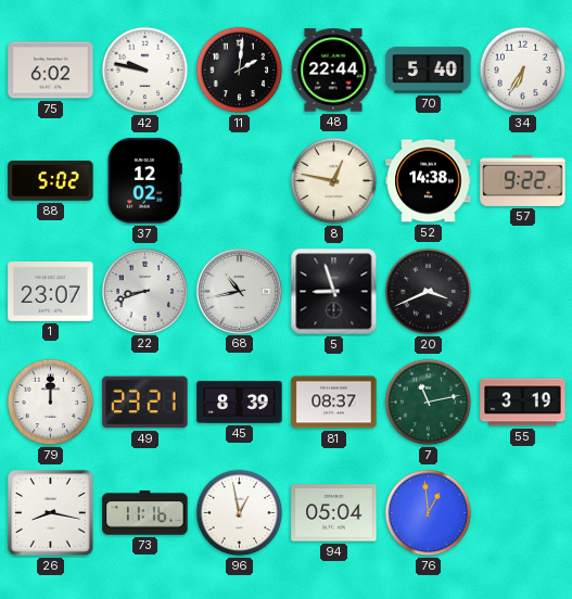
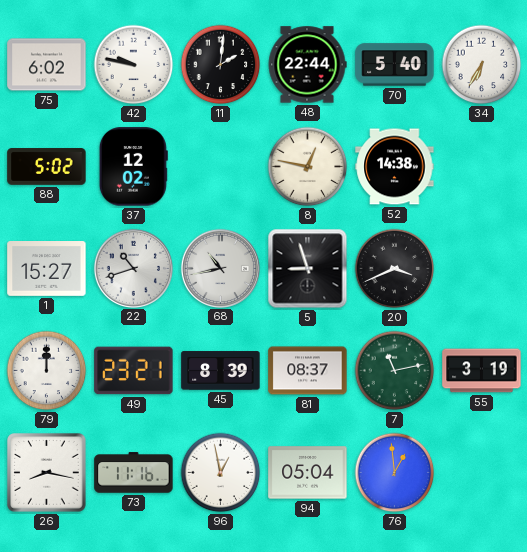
57: 9:22 -> none (523, 180)
1: 23:07 -> 15:27 (47, 269)
22: 8:42 -> 10:42 (133, 268)
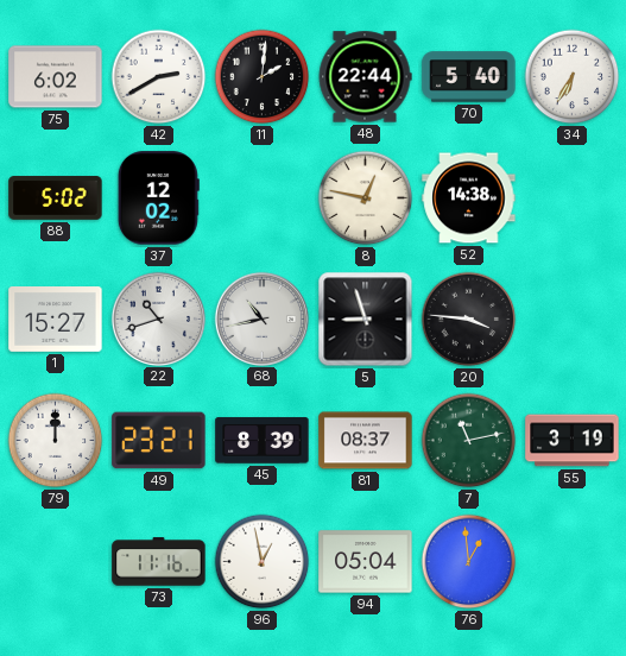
42: 9:47 -> 2:40 (159, 77)
20: 3:41 -> 3:46 (469, 320)
26: 8:17 -> none (47, 473)
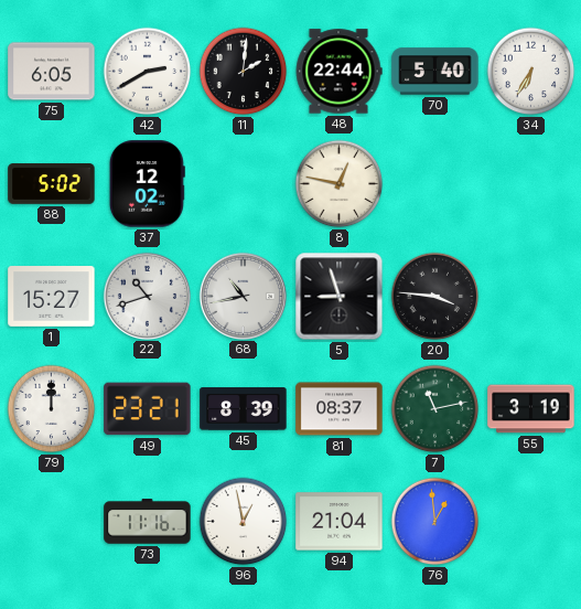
75: 6:02 -> 6:05 (52, 72)
52: 14:38 -> none (469, 198)
94: 05:04 -> 21:04 (340, 522)
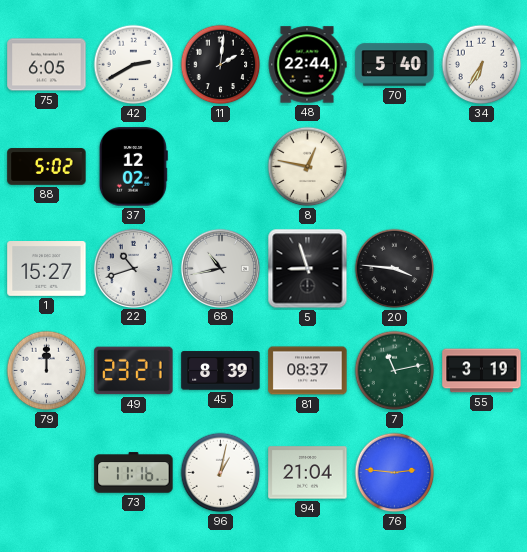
96: 12:58 -> 1:02 (221, 473)
76: 12:59 -> 2:46 (395, 473)
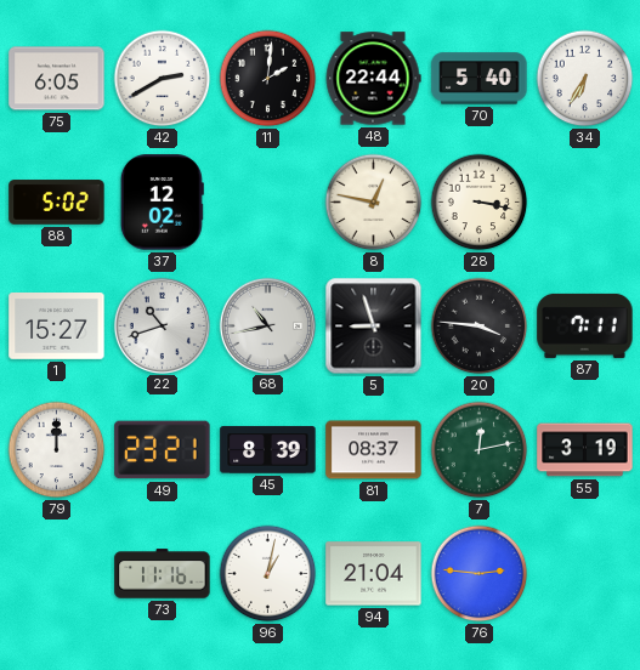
28: none -> 3:17 (480, 203)
87: none -> 7:11 (585, 325)
7: 11:13 -> 12:13 (480, 450)
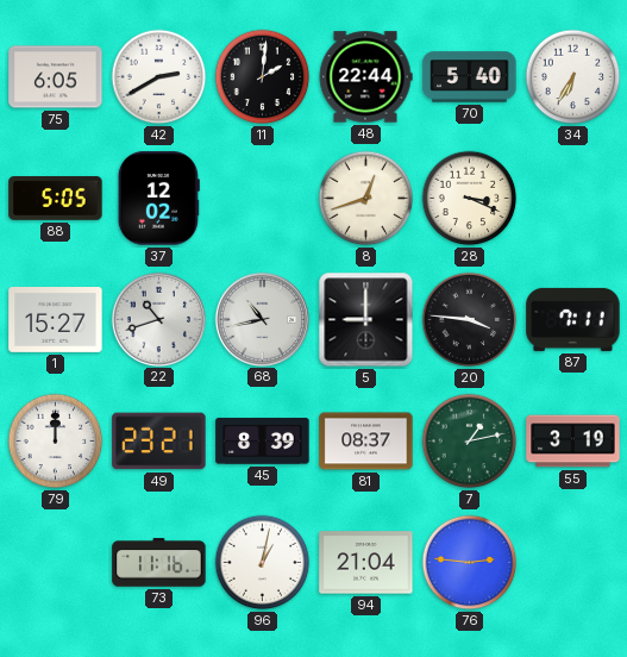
88: 5:02 -> 5:05 (56, 199)
8: 12:47 -> 12:42 (366, 199)
28: 3:17 -> 3:19 (470, 199)
5: 8:57 -> 9:00 (366, 320)
7: 12:13 -> 1:13 (470, 442)
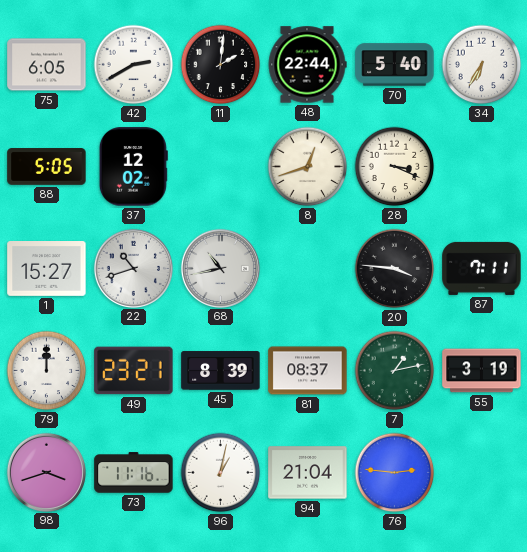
5: 9:00 -> none (366, 320)
98: none -> 3:42 (46, 472)
